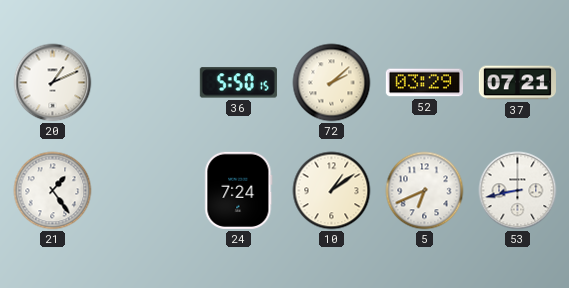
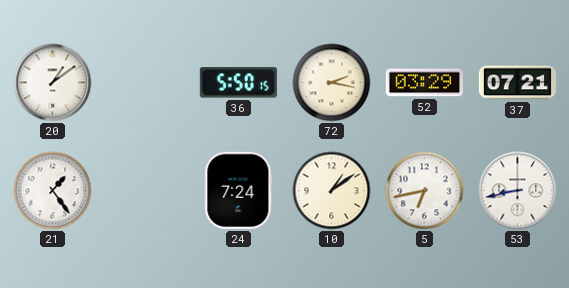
20: 1:11 -> 1:09 (53, 83)
72: 2:08 -> 2:17 (332, 83)
5: 6:41 -> 6:43 (425, 191)
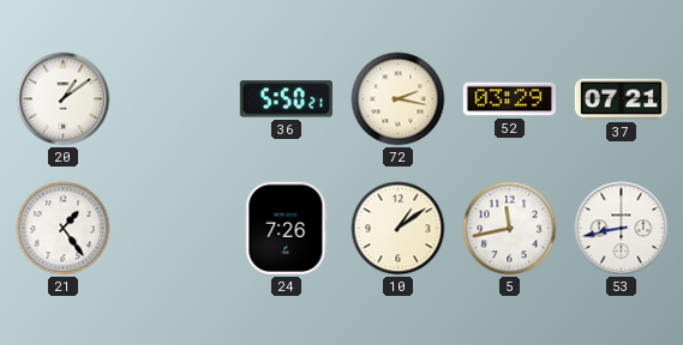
36: 5:50:15 -> 5:50:21 (286, 99)
24: 7:24 -> 7:26 (287, 228)
5: 6:43 -> 11:43 (510, 229)
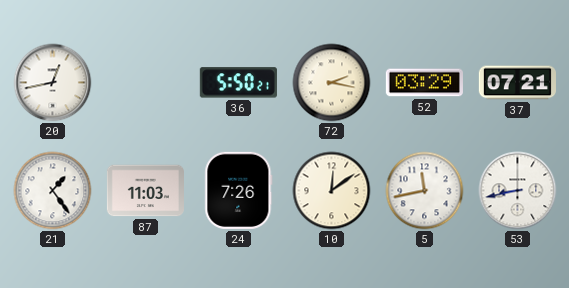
20: 1:09 -> 12:43 (53, 83)
87: none -> 11:03 (145, 191)
10: 1:09 -> 12:09 (332, 191)
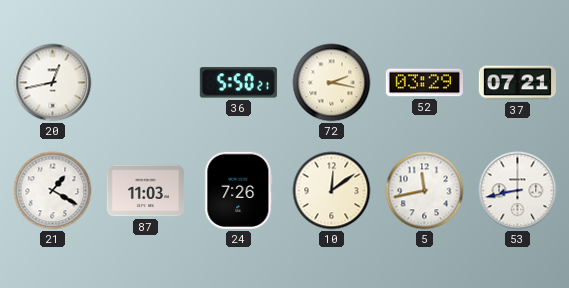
21: 1:24 -> 1:20 (53, 191)
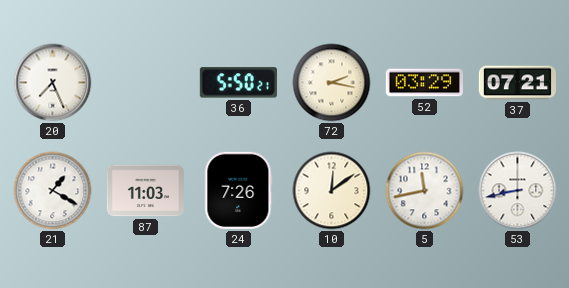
20: 12:43 -> 7:26 (53, 83)
